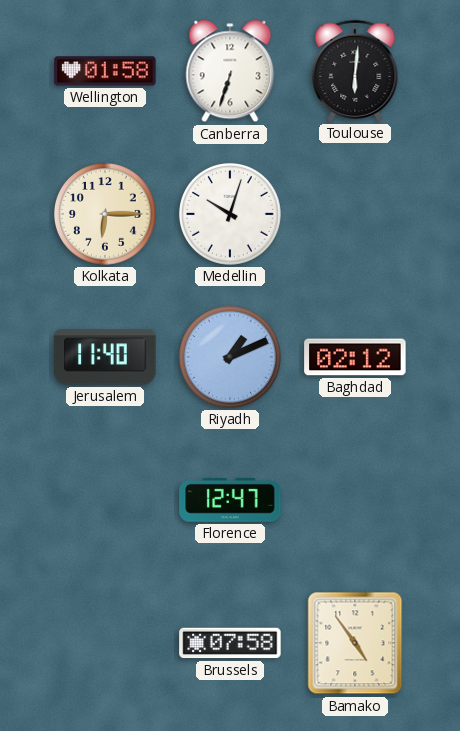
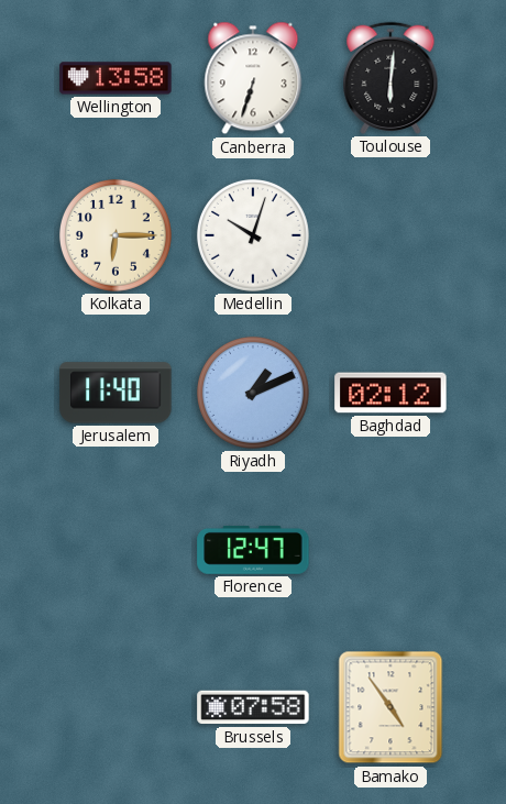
Wellington: 01:58 -> 13:58 (116, 78)
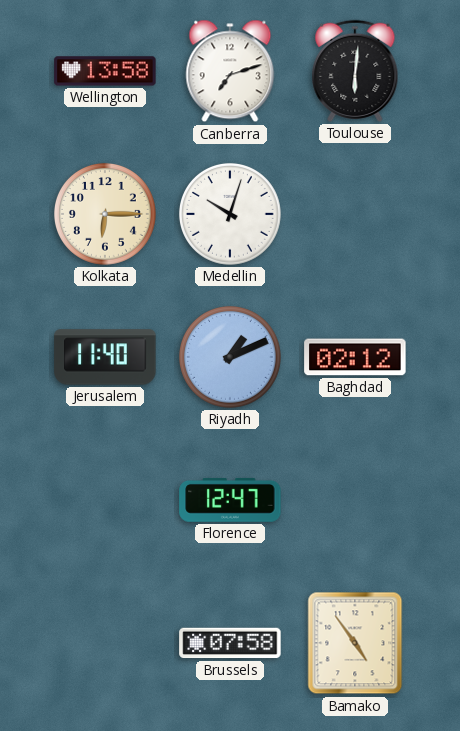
Canberra: 6:33 -> 7:12 (230, 71)
